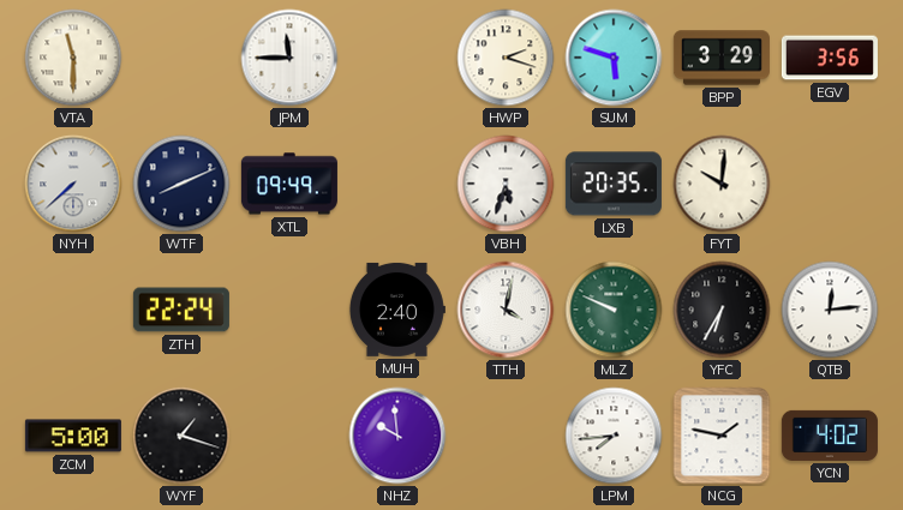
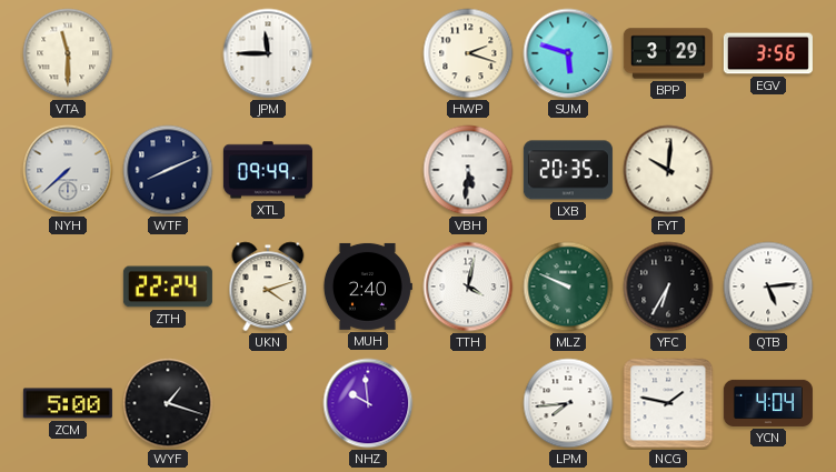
VBH: 5:33 -> 5:31 (468, 170)
UKN: none -> 4:12 (268, 287)
QTB: 12:14 -> 5:14 (768, 287)
YCN: 4:02 -> 4:04 (768, 403)
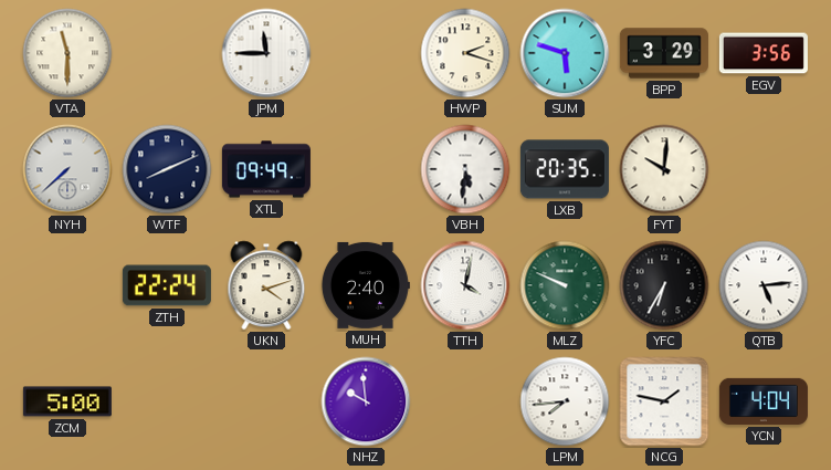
WYF: 1:18 -> none (168, 403)
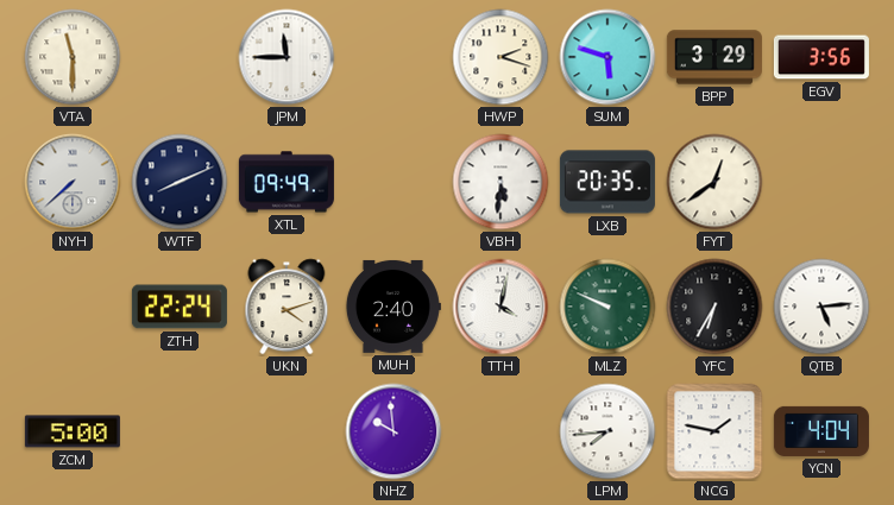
FYT: 10:01 -> 12:39 (714, 182)
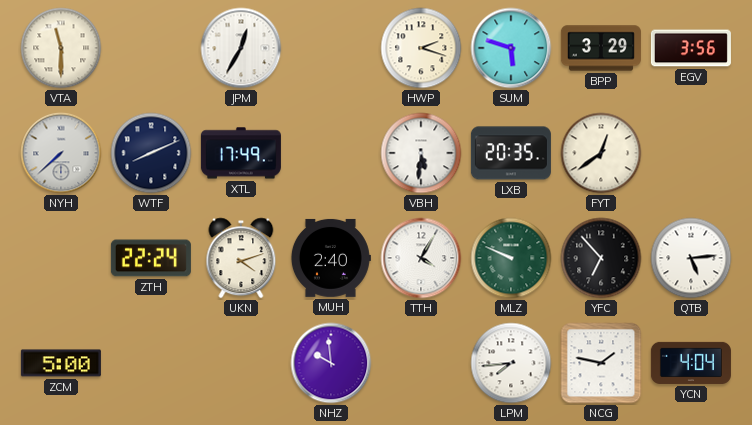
JPM: 11:45 -> 12:35 (241, 48)
XTL: 09:49 -> 17:49 (241, 153)
TTH: 4:02 -> 4:05 (421, 258)
YFC: 6:35 -> 6:53 (601, 258)
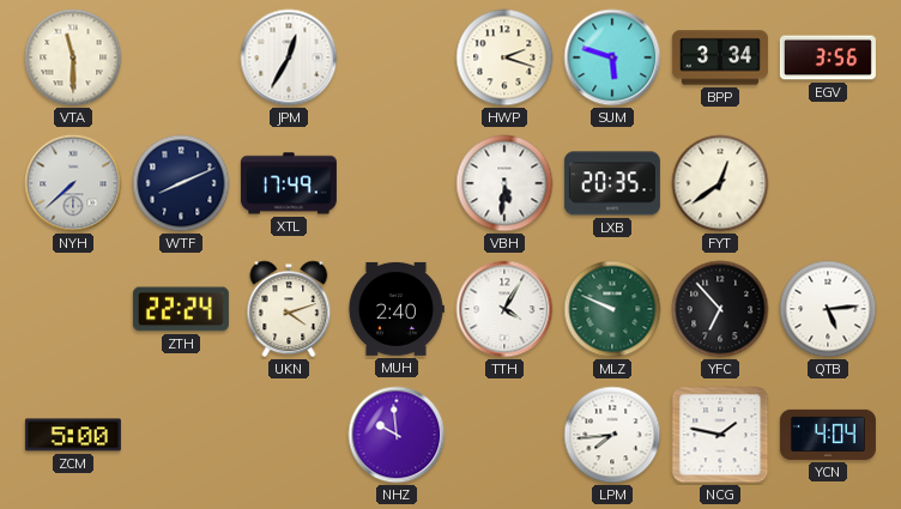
BPP: 3:29 -> 3:34 (720, 57)
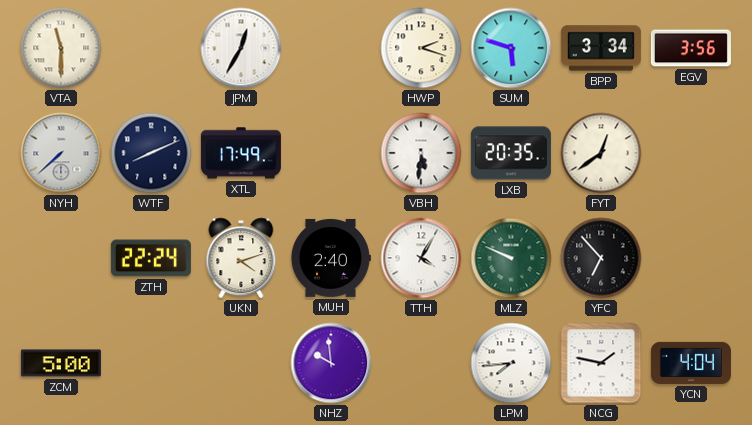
QTB: 5:14 -> none (828, 309)
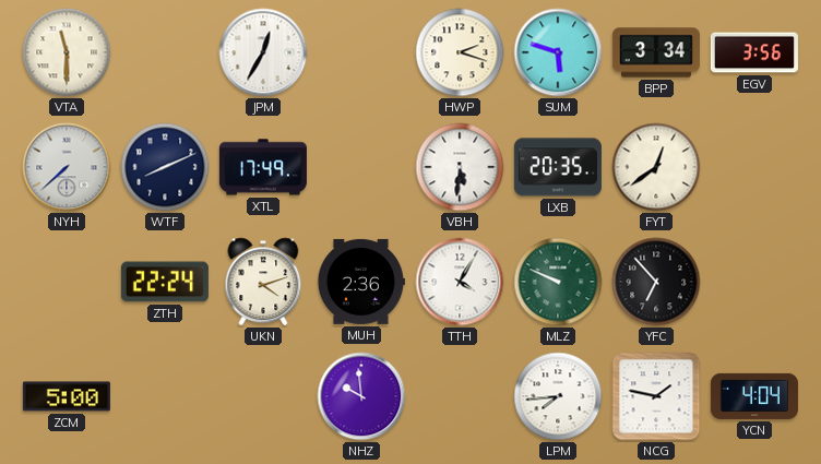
MUH: 2:40 -> 2:36 (360, 282)
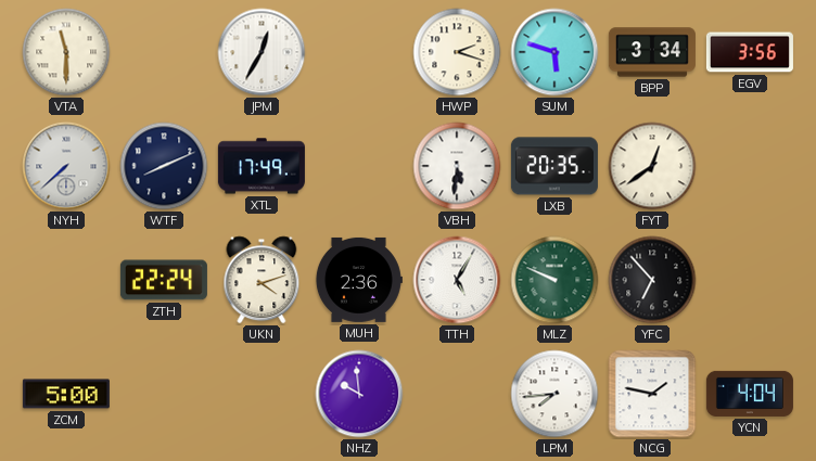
TTH: 4:05 -> 5:05 (457, 280)
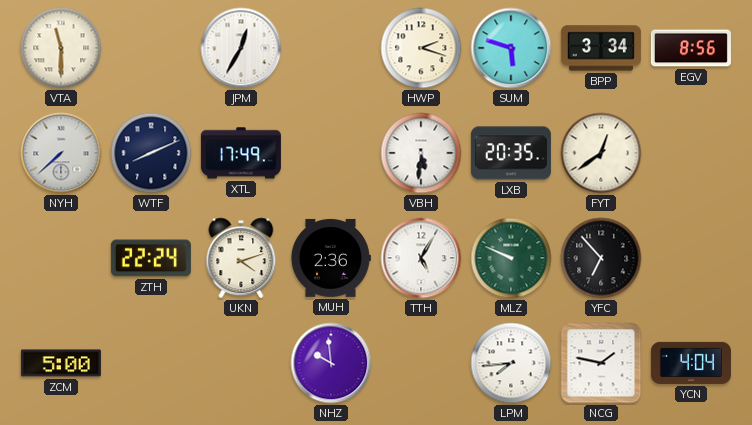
EGV: 3:56 -> 8:56 (691, 48)
